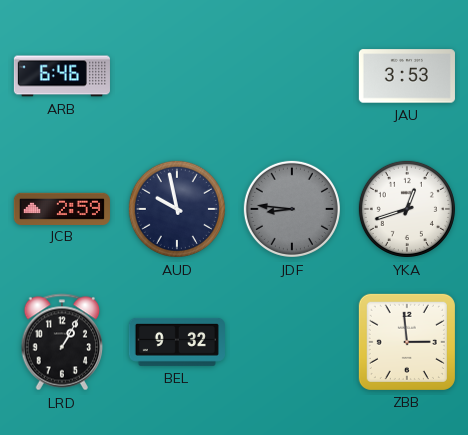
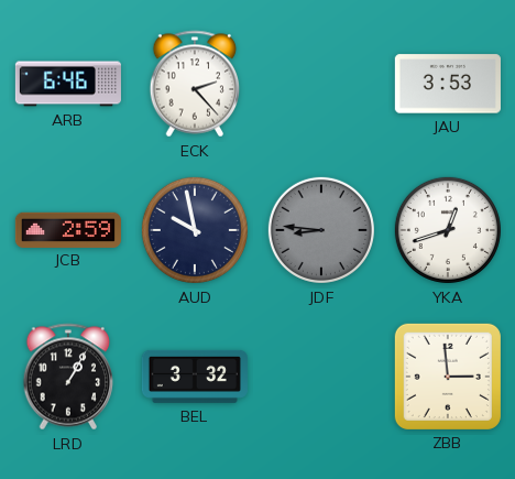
ECK: none -> 2:23 (195, 84)
BEL: 9:32 -> 3:32 (195, 377)
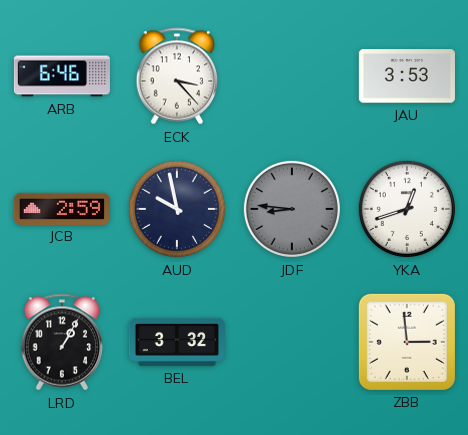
ECK: 2:23 -> 3:23 (177, 76)
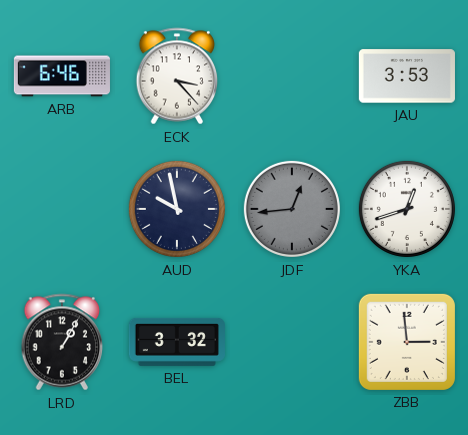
JCB: 2:59 -> none (62, 208)
JDF: 8:46 -> 12:44 (292, 209)
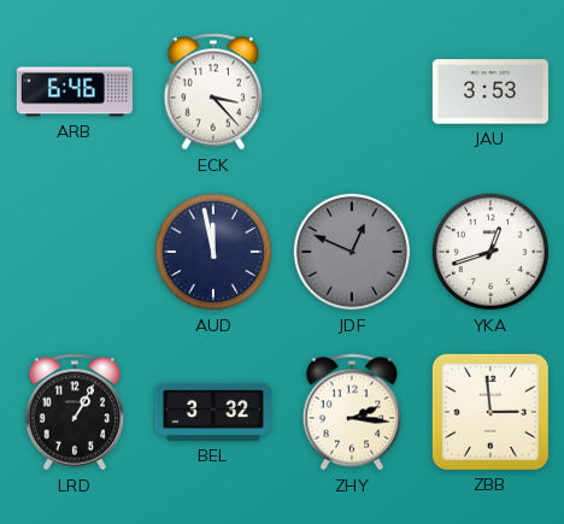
AUD: 9:58 -> 11:58 (213, 252)
JDF: 12:44 -> 12:49 (352, 252)
ZHY: none -> 2:16 (352, 412)
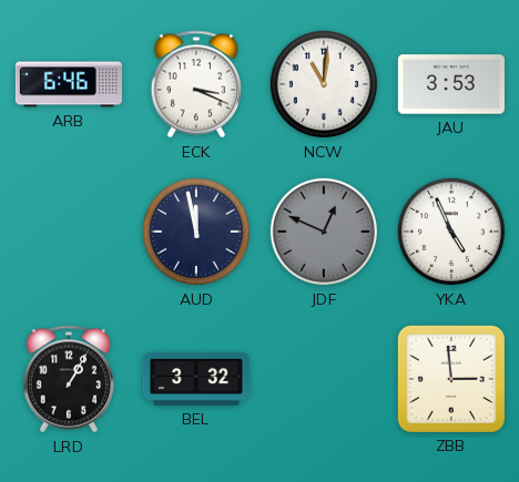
ECK: 3:23 -> 3:19 (196, 84)
NCW: none -> 11:01 (324, 84)
YKA: 12:42 -> 4:56 (451, 232)
ZHY: 2:16 -> none (352, 412)
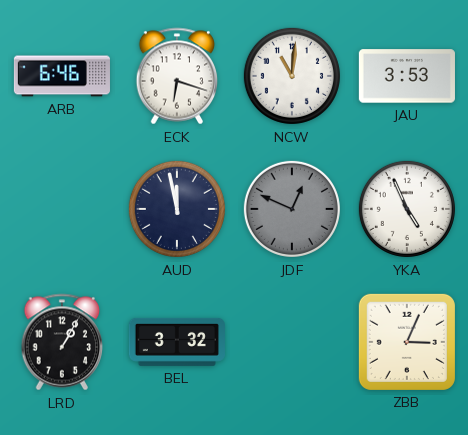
ECK: 3:19 -> 6:18 (177, 76)
ZBB: 2:59 -> 3:04 (407, 342)
